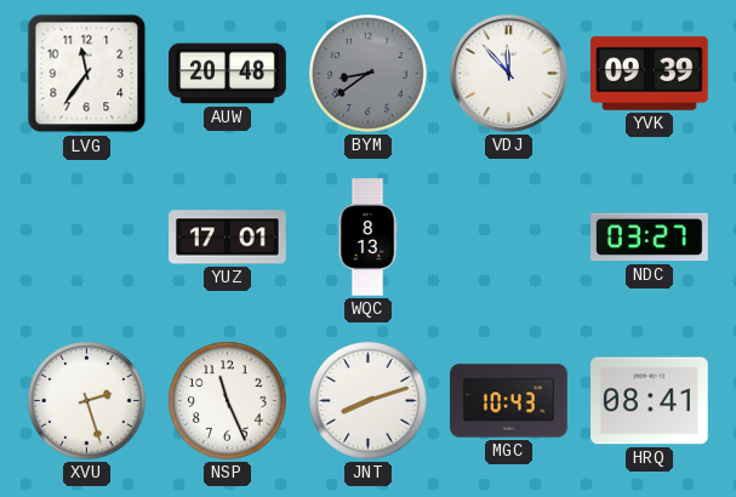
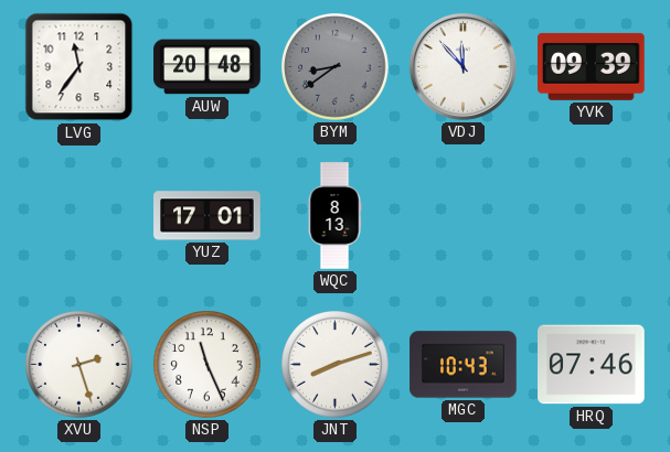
NDC: 03:27 -> none (650, 238)
HRQ: 08:41 -> 07:46 (592, 365)
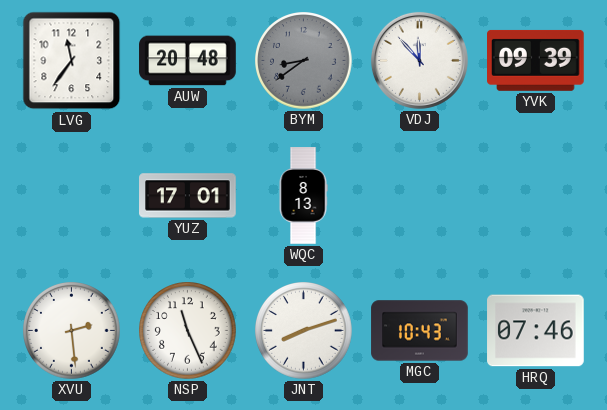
XVU: 2:27 -> 2:29 (72, 331)
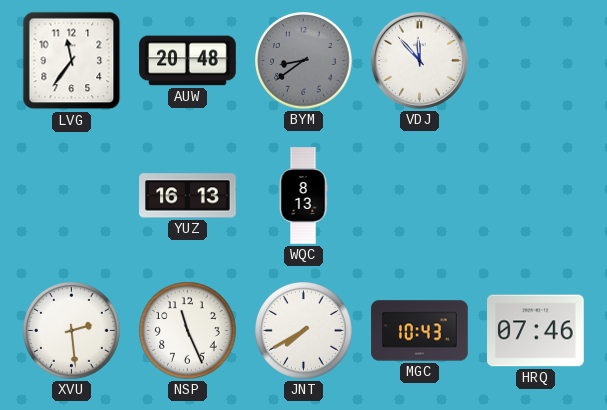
YVK: 09:39 -> none (536, 60)
YUZ: 17:01 -> 16:13 (188, 196)
JNT: 8:12 -> 7:40 (304, 331)
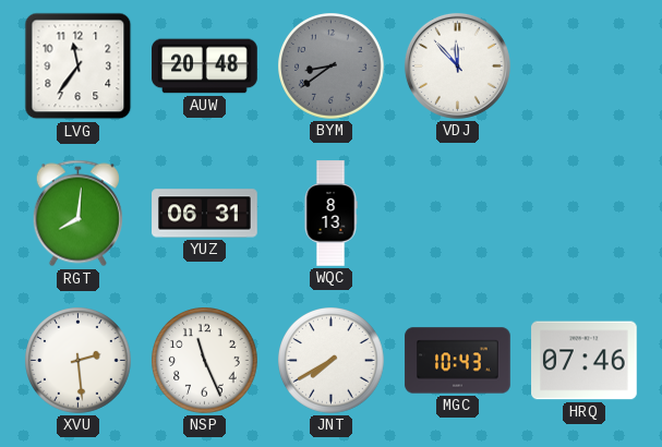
RGT: none -> 8:01 (77, 214)
YUZ: 16:13 -> 06:31 (205, 214)
